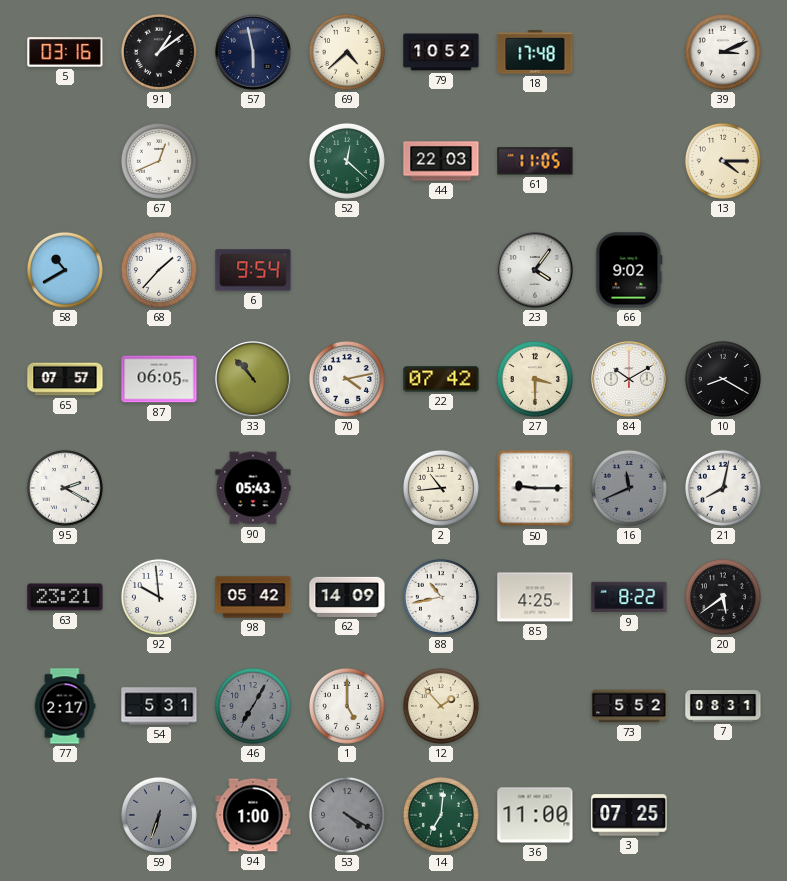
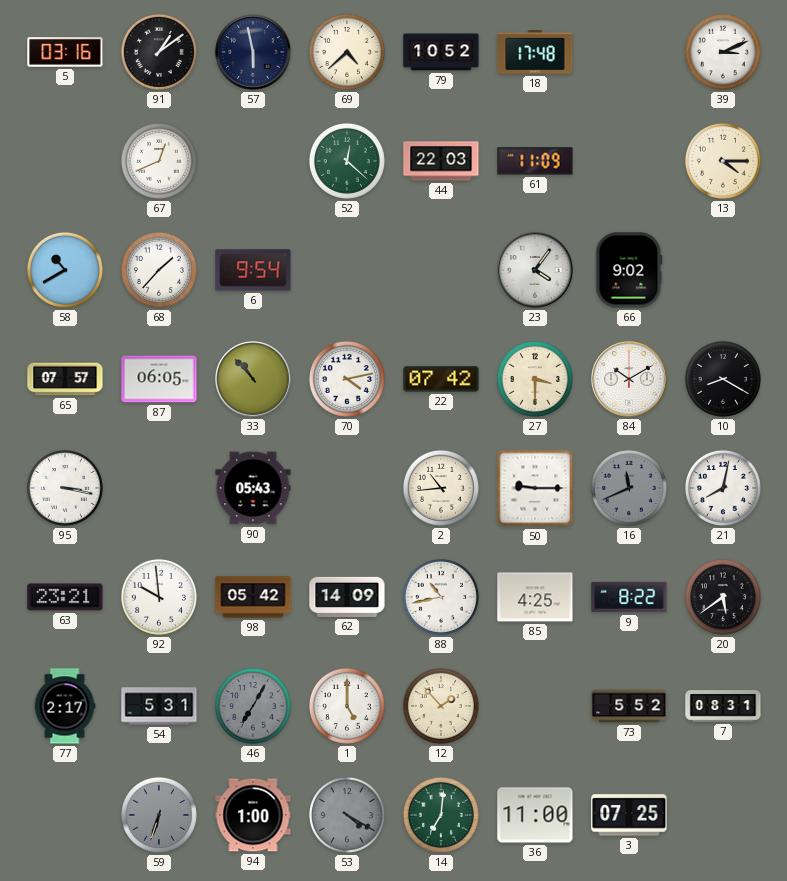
61: 11:05 -> 11:09 (535, 161)
95: 2:20 -> 3:17 (65, 488)
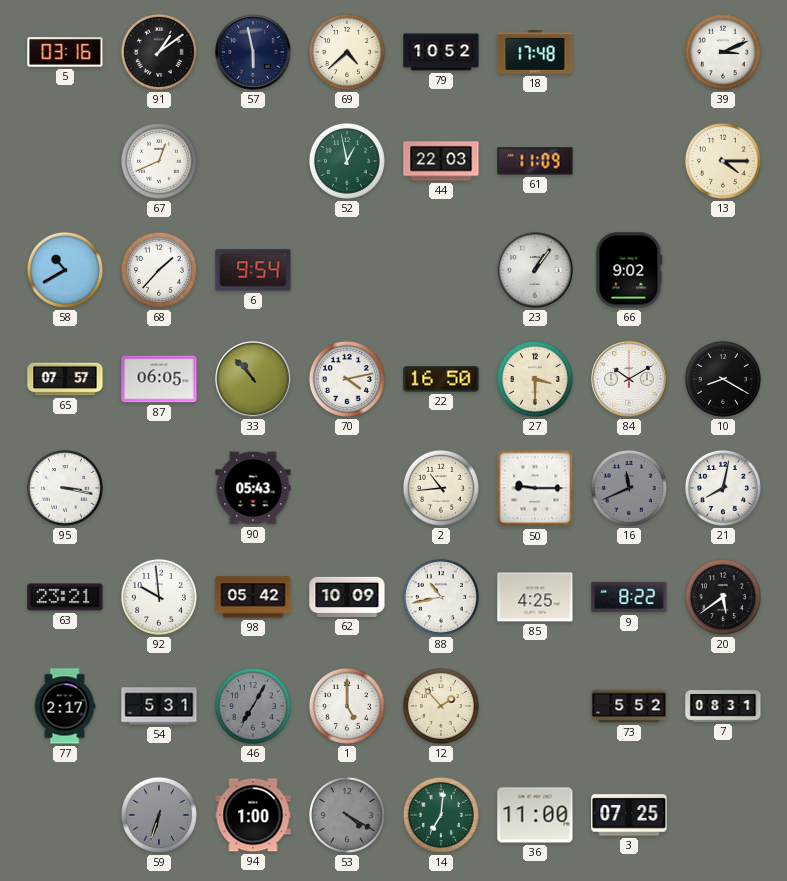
52: 12:22 -> 12:58 (347, 161)
23: 4:06 -> 1:06 (535, 270)
22: 07:42 -> 16:50 (441, 379)
62: 14:09 -> 10:09 (347, 597)
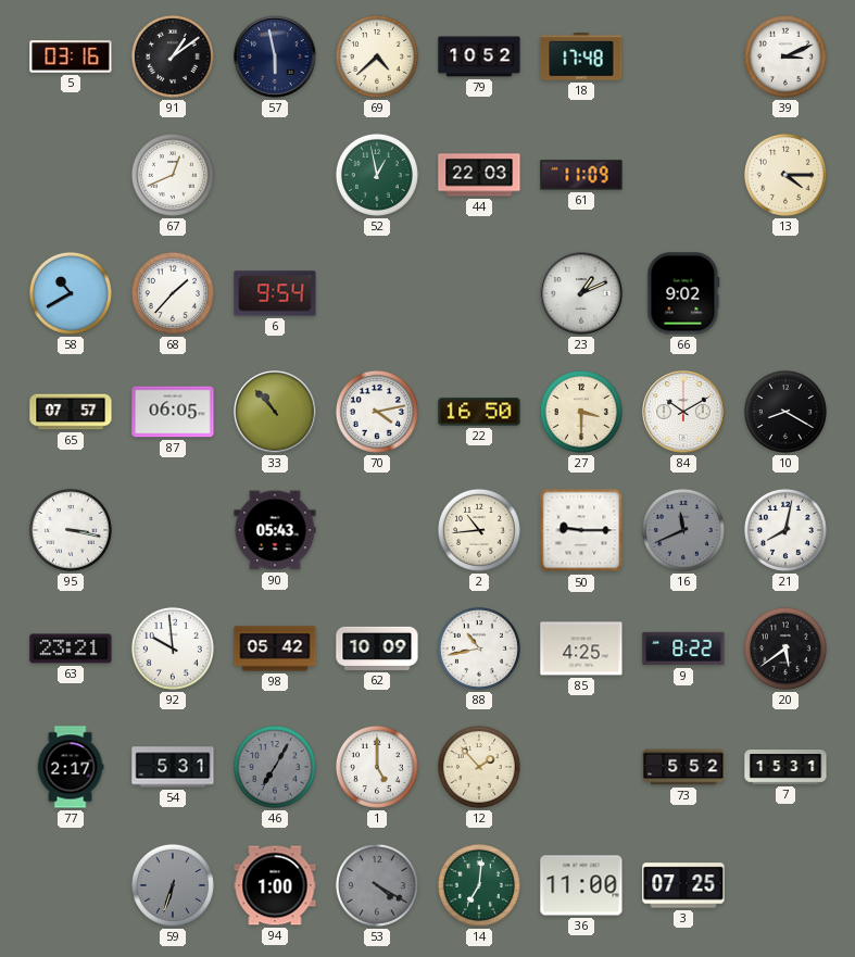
23: 1:06 -> 1:11 (581, 293)
7: 08:31 -> 15:31 (785, 767)
